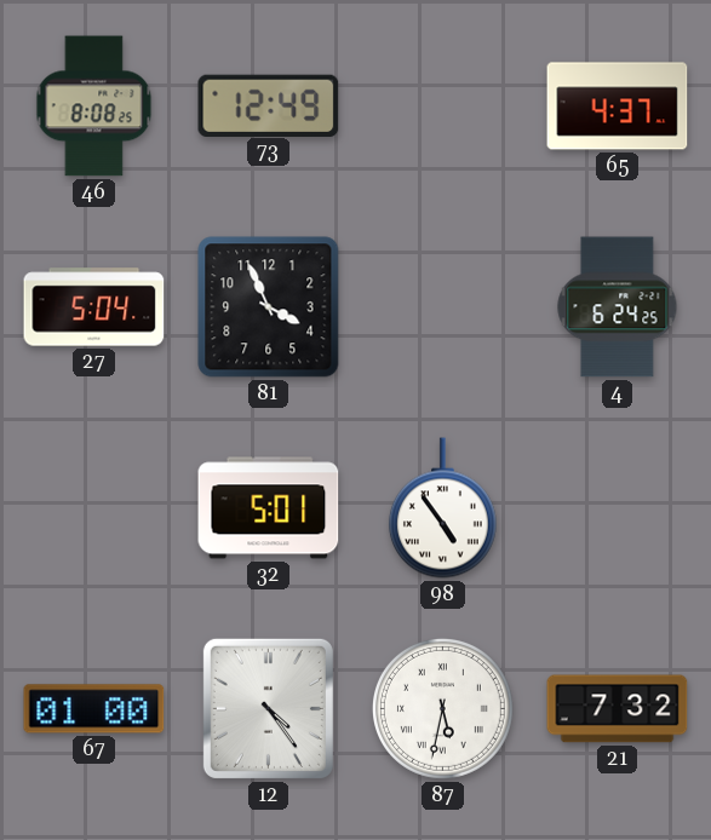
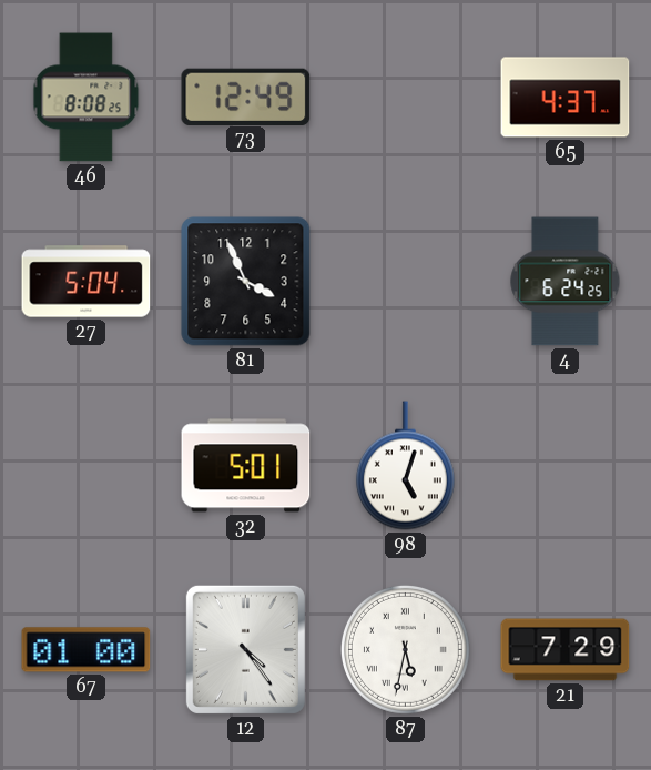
98: 4:54 -> 5:03 (405, 466)
21: 7:32 -> 7:29 (566, 650)
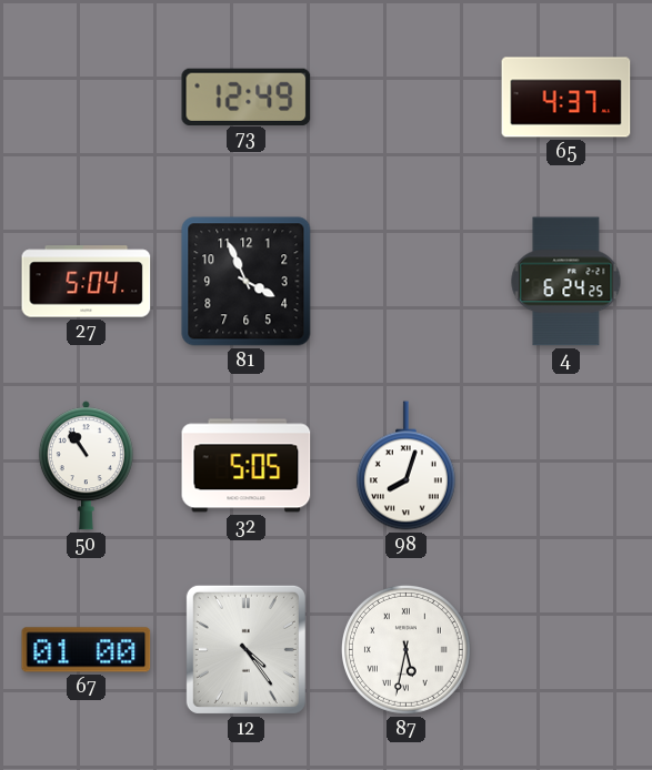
46: 8:08 -> none (87, 98)
50: none -> 10:54 (86, 466)
32: 5:01 -> 5:05 (247, 466)
98: 5:03 -> 8:03 (405, 466)
21: 7:29 -> none (566, 650)
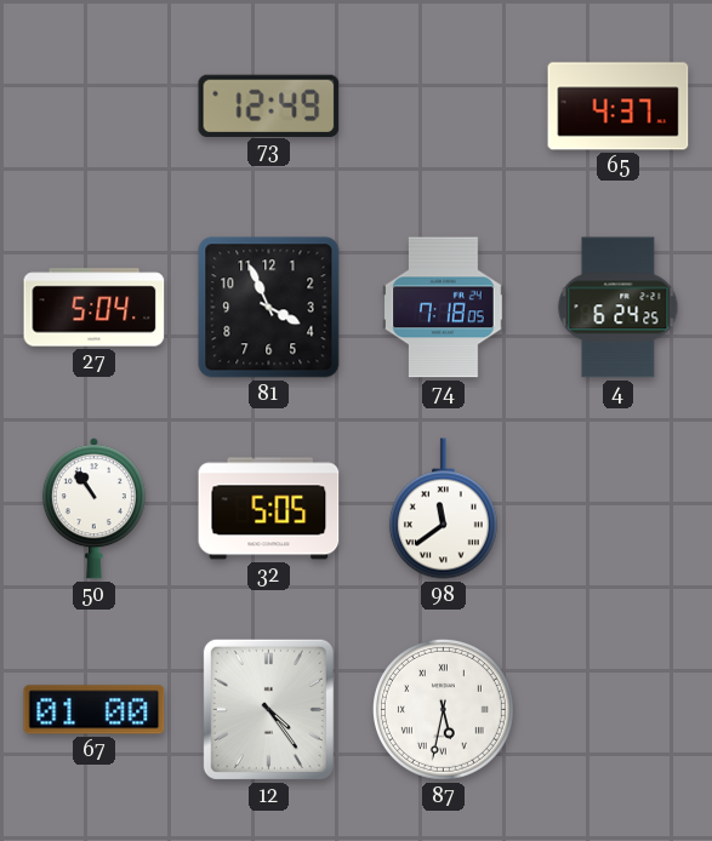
74: none -> 7:18 (444, 308)
98: 8:03 -> 11:39 (443, 509)
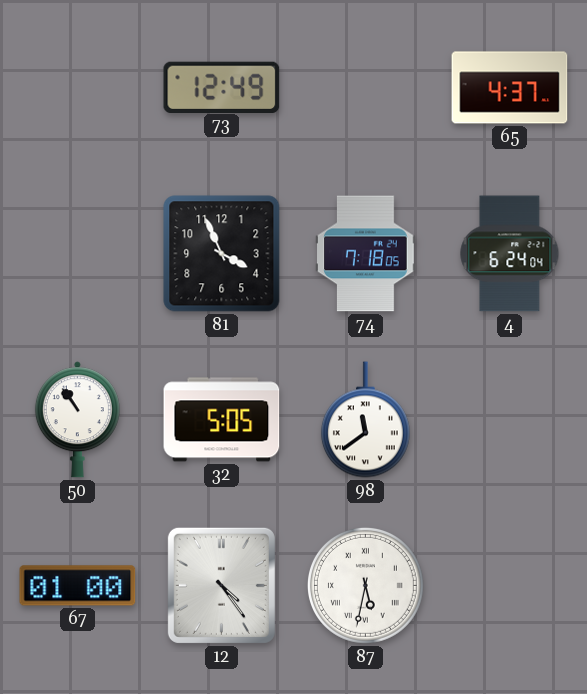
27: 5:04 -> none (95, 308)
4: 6:24:25 -> 6:24:04 (510, 254)
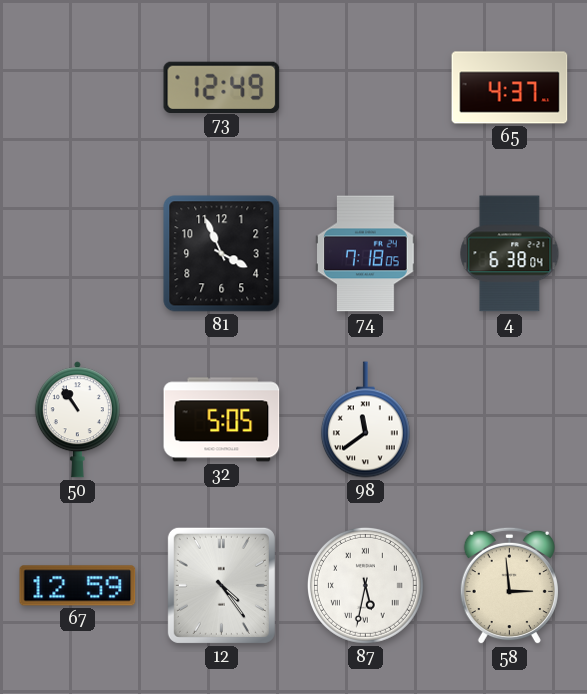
4: 6:24 -> 6:38 (510, 254)
67: 01:00 -> 12:59 (78, 586)
58: none -> 2:59 (509, 586)
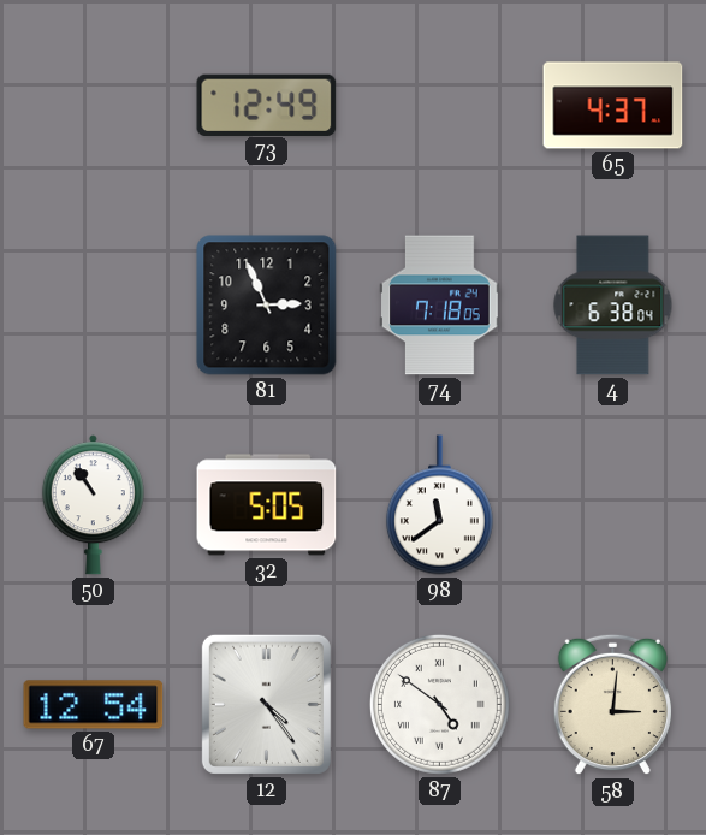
81: 3:56 -> 2:56 (267, 306)
67: 12:59 -> 12:54 (94, 705)
87: 5:32 -> 4:51 (439, 704)
58: 2:59 -> 3:01 (612, 705)
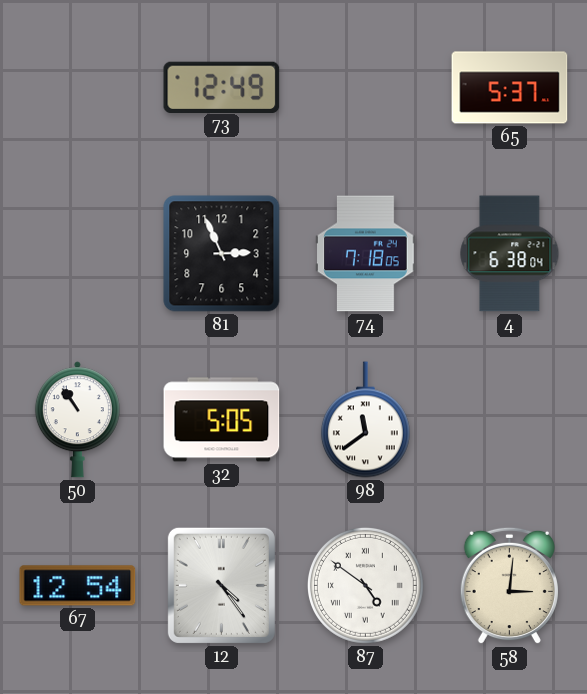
65: 4:37 -> 5:37 (510, 88)
